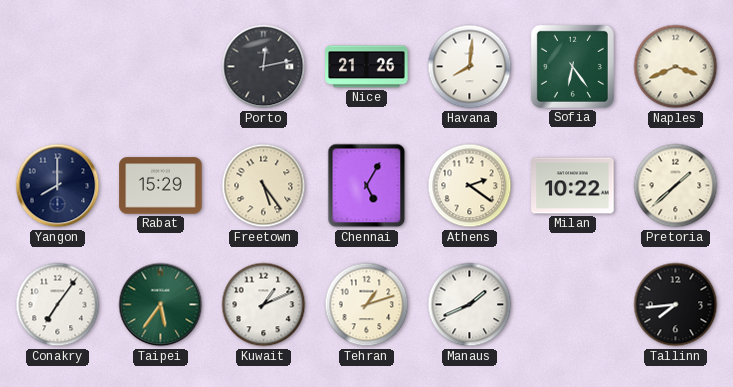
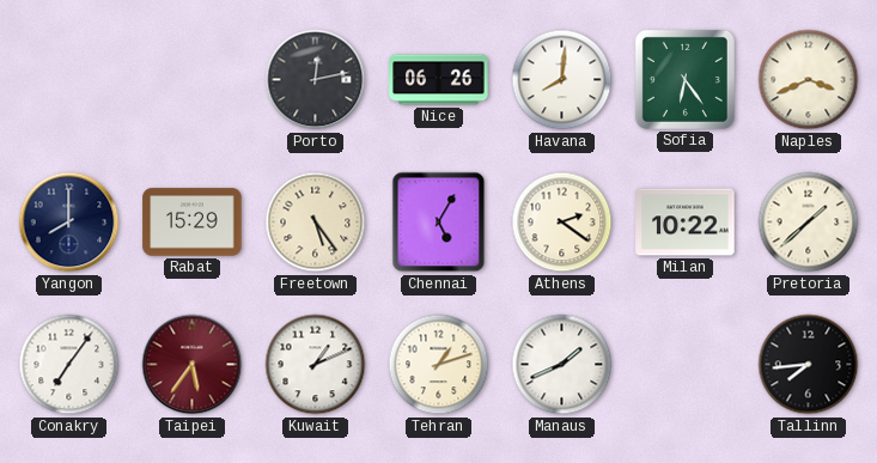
Nice: 21:26 -> 06:26 (439, 80)
Taipei dial: green -> burgundy (193, 365)
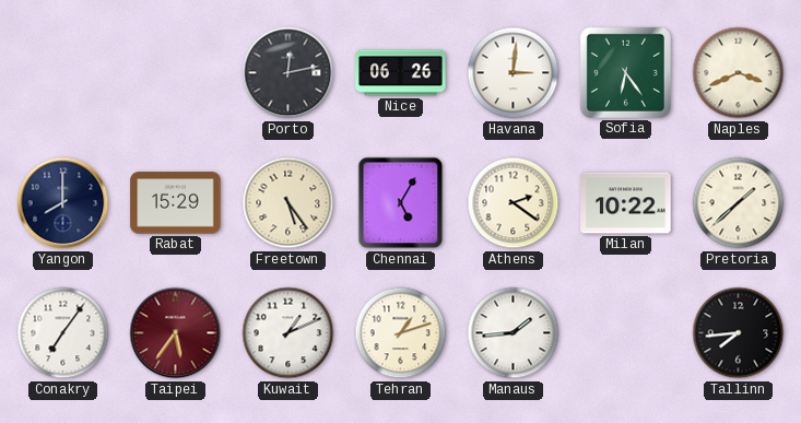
Havana: 8:01 -> 3:01 (514, 73)
Manaus: 1:41 -> 1:44 (514, 333)
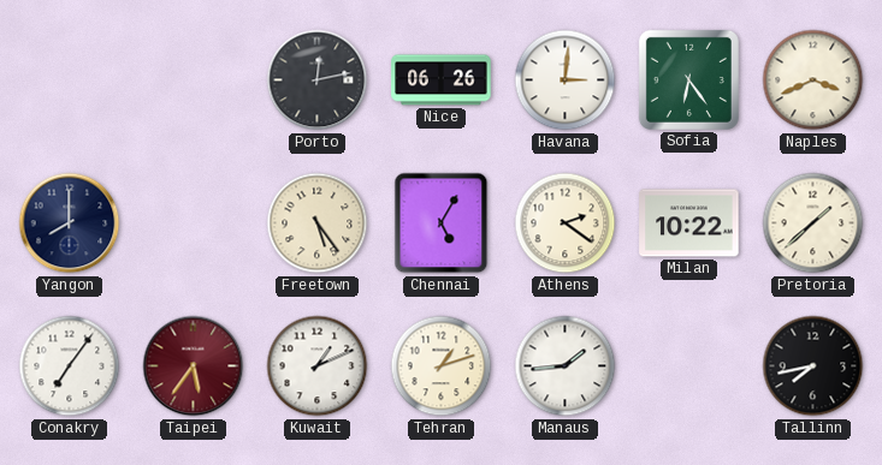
Rabat: 15:29 -> none (176, 203)
Tallinn: 7:44 -> 7:43 (813, 366)
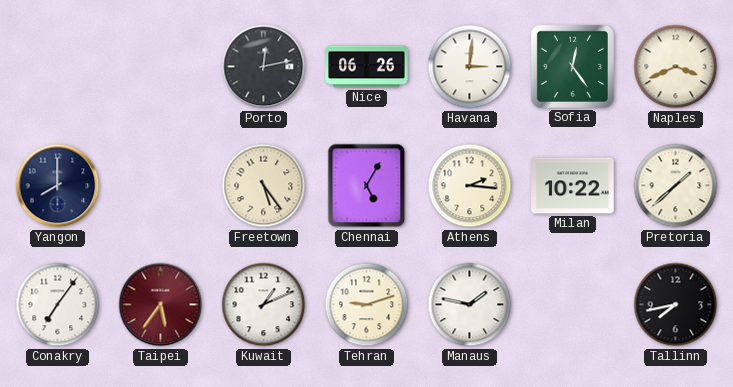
Sofia: 6:24 -> 12:24 (572, 66)
Athens: 2:21 -> 2:16 (470, 186)
Tehran: 1:12 -> 9:12 (367, 305)
Manaus: 1:44 -> 1:47 (470, 305)
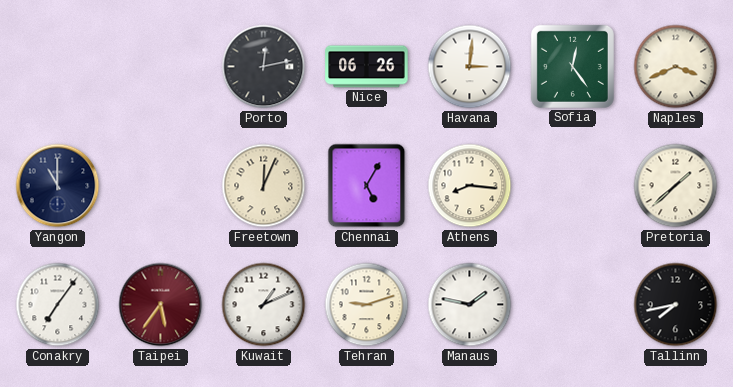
Yangon: 8:00 -> 11:00 (58, 186)
Freetown: 5:24 -> 12:04 (264, 186)
Athens: 2:16 -> 8:16 (470, 186)
Milan: 10:22 -> none (573, 186)
